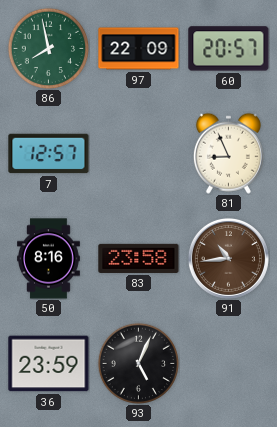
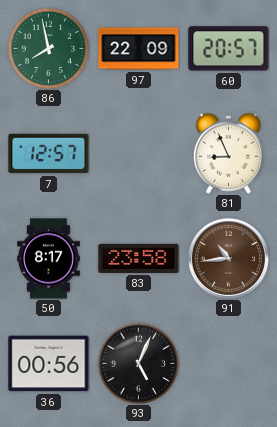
50: 8:16 -> 8:17 (49, 259)
36: 23:59 -> 00:56 (49, 364)
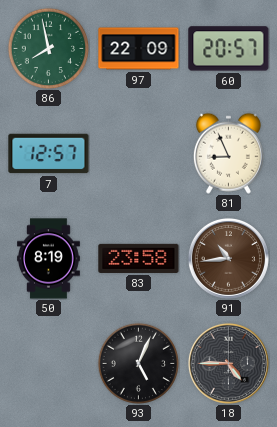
50: 8:17 -> 8:19 (49, 259)
36: 00:56 -> none (49, 364)
18: none -> 4:45 (228, 363)
